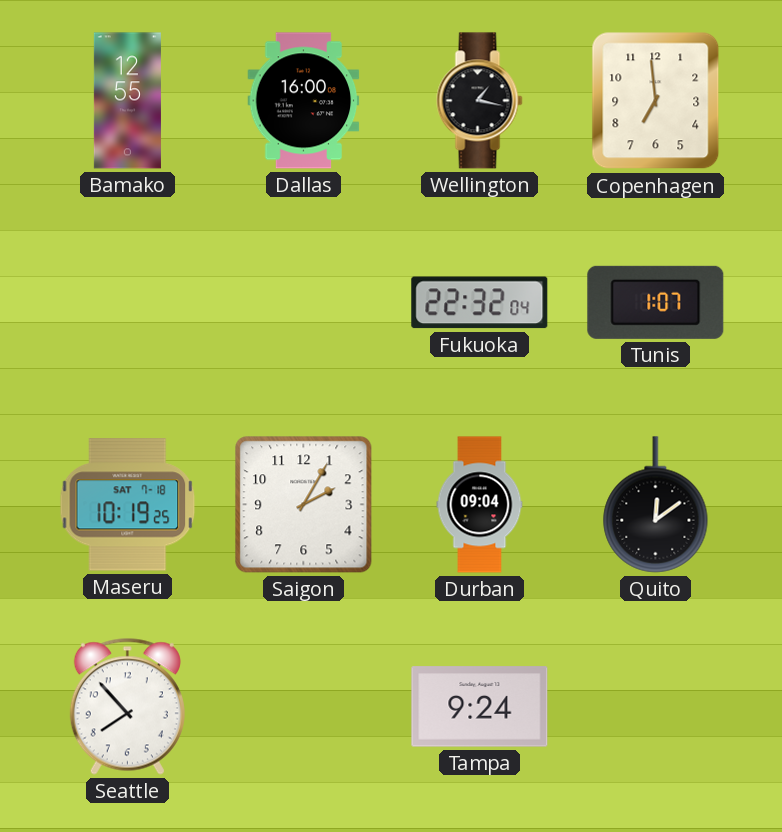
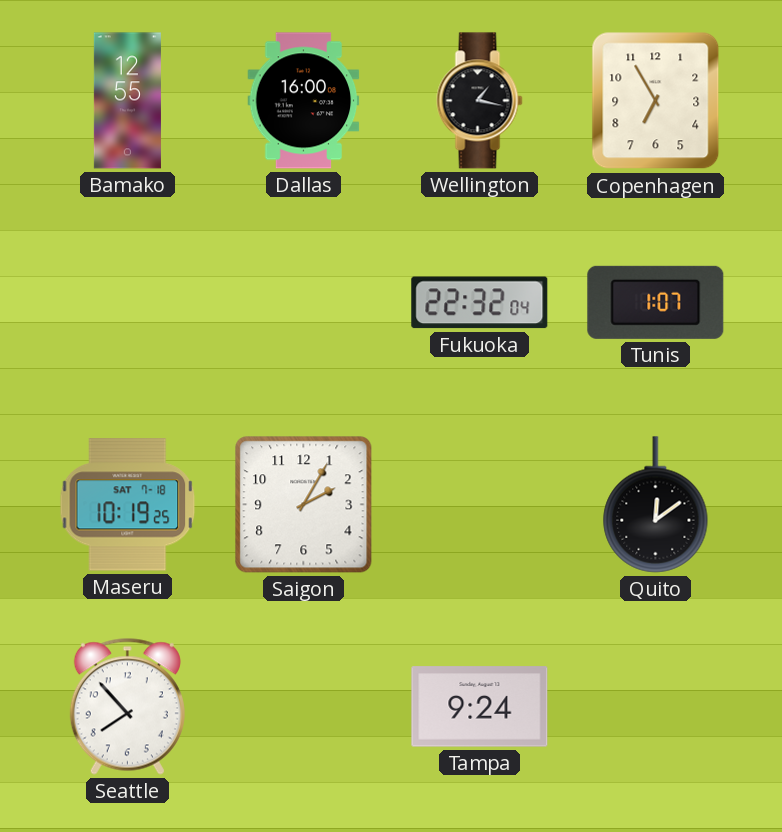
Copenhagen: 6:59 -> 6:55 (656, 101)
Durban: 09:04 -> none (480, 505)
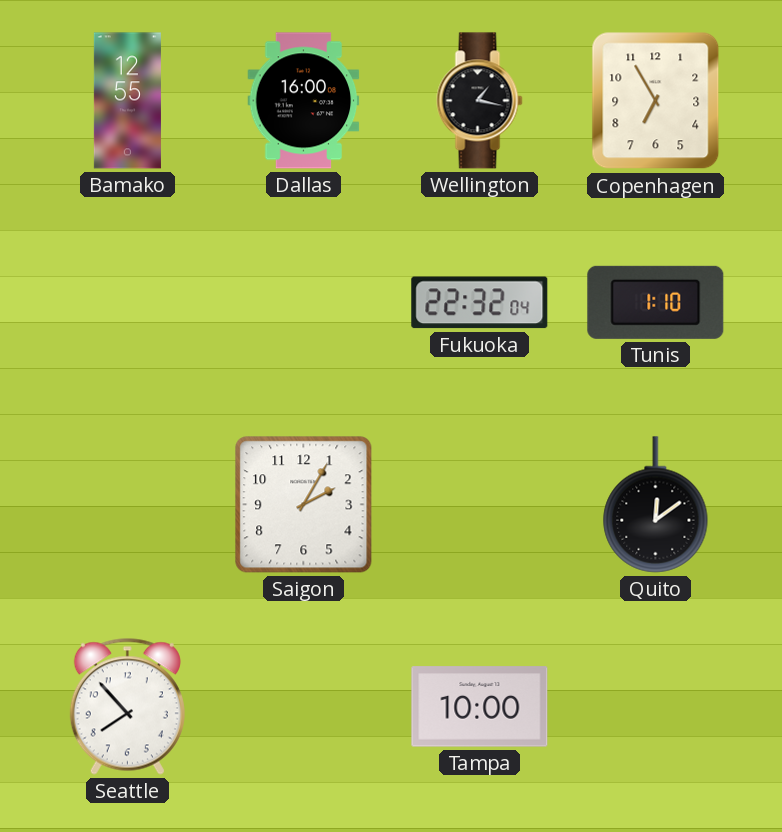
Tunis: 1:07 -> 1:10 (656, 302)
Maseru: 10:19 -> none (128, 505)
Tampa: 9:24 -> 10:00 (480, 707)
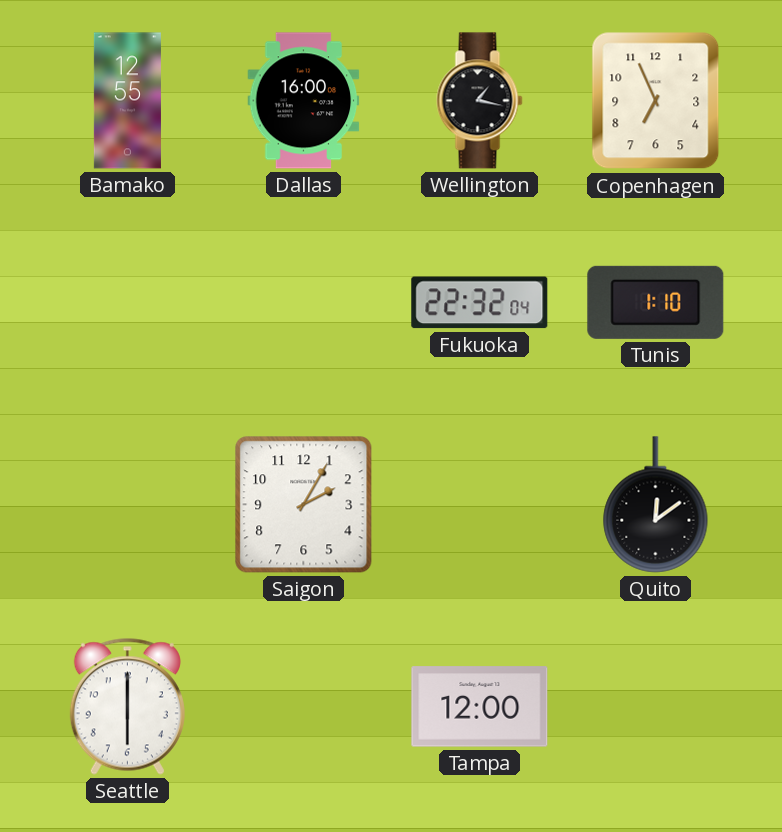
Copenhagen: 6:55 -> 6:56 (656, 101)
Seattle: 7:53 -> 6:00 (127, 706)
Tampa: 10:00 -> 12:00 (480, 707)
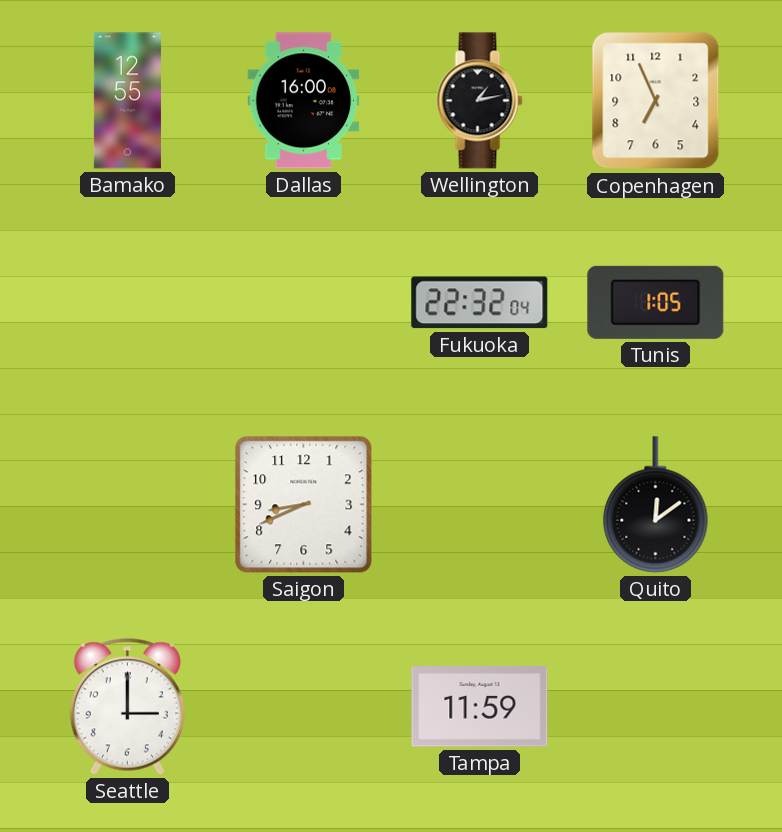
Wellington: 1:17 -> 1:13 (480, 101)
Tunis: 1:10 -> 1:05 (656, 302)
Saigon: 2:05 -> 8:41 (304, 505)
Seattle: 6:00 -> 3:00 (127, 706)
Tampa: 12:00 -> 11:59 (480, 707)
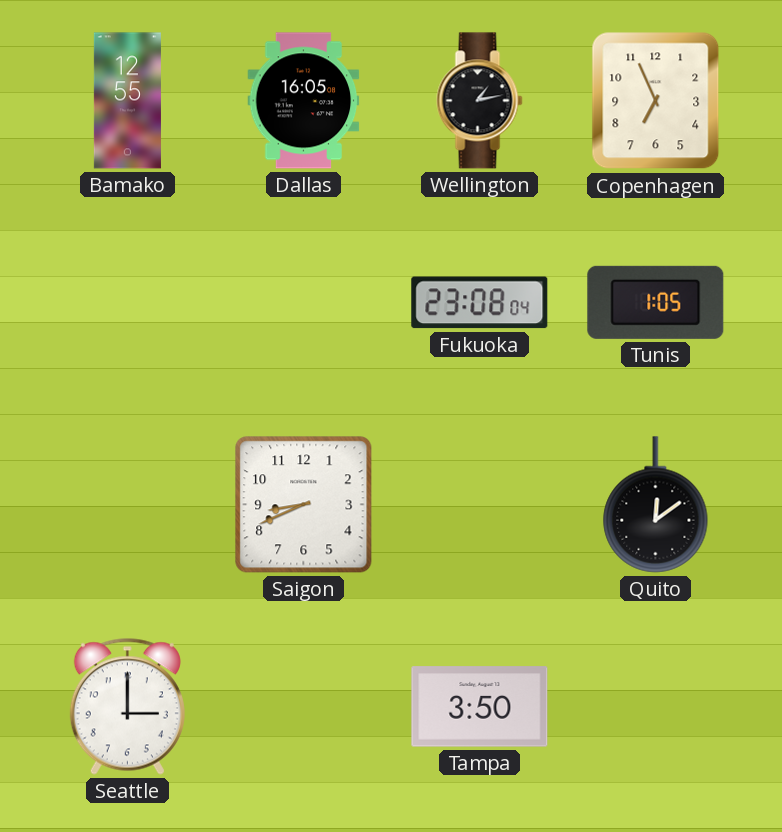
Dallas: 16:00 -> 16:05 (304, 101)
Fukuoka: 22:32 -> 23:08 (480, 303)
Tampa: 11:59 -> 3:50 (480, 707)
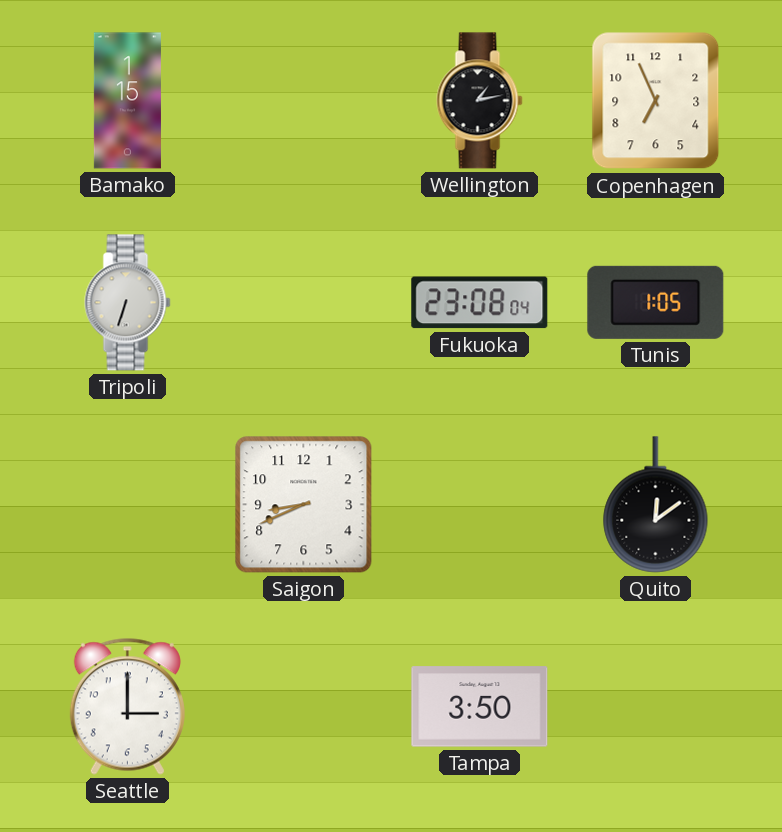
Bamako: 12:55 -> 1:15 (127, 101)
Dallas: 16:05 -> none (304, 101)
Tripoli: none -> 6:33 (128, 303)
